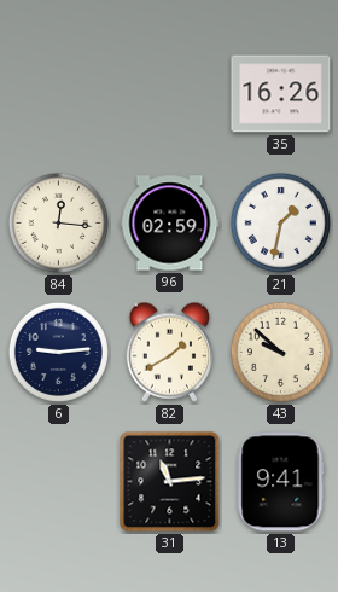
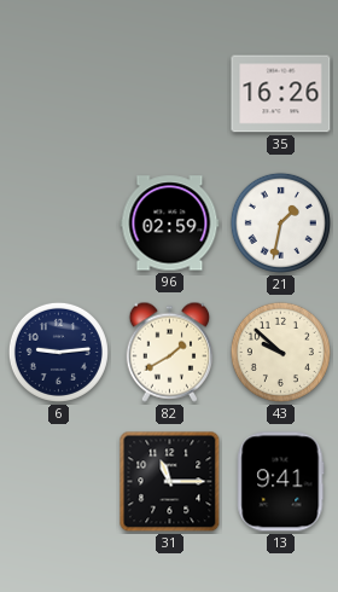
84: 12:16 -> none (58, 222)
31: 11:14 -> 11:15 (170, 482)
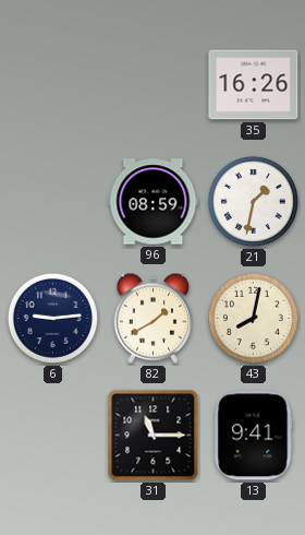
96: 02:59 -> 08:59 (154, 202)
43: 9:52 -> 8:02 (253, 318)
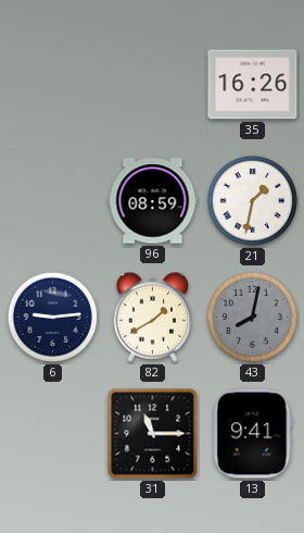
43 dial: cream -> grey (252, 317)
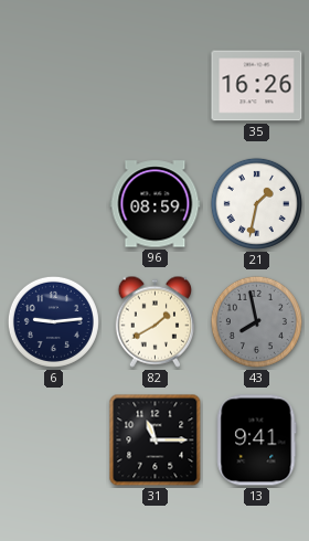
43: 8:02 -> 7:58 (256, 321)
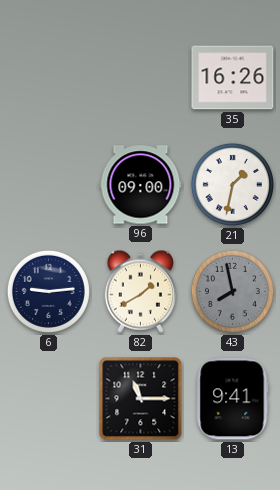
96: 08:59 -> 09:00 (141, 185)
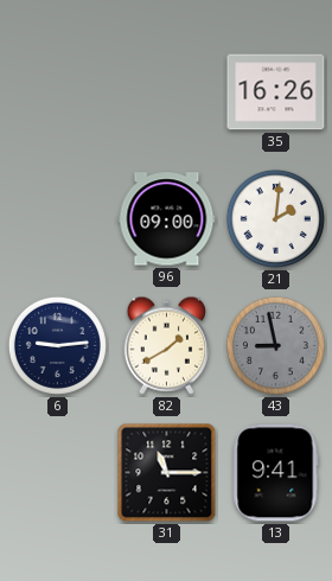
21: 1:32 -> 2:01 (275, 218)
43: 7:58 -> 8:58 (275, 345)
